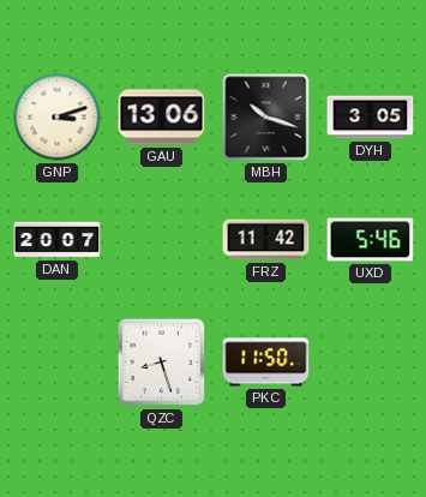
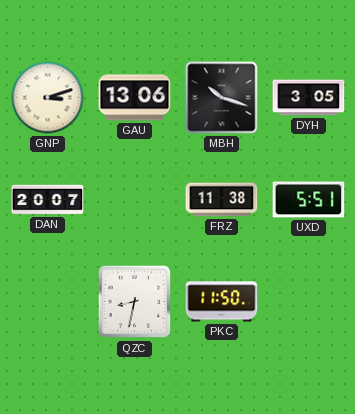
FRZ: 11:42 -> 11:38 (222, 200)
UXD: 5:46 -> 5:51 (309, 200)
QZC: 8:27 -> 8:32 (135, 302)
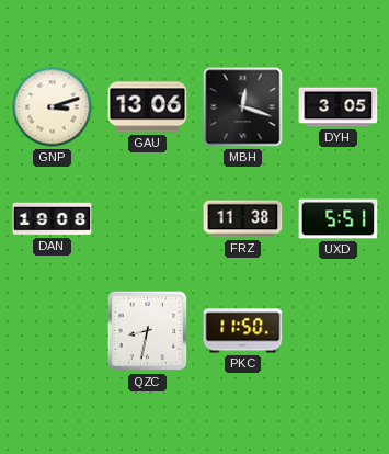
MBH: 10:18 -> 12:18 (243, 107)
DAN: 20:07 -> 19:08 (53, 219)
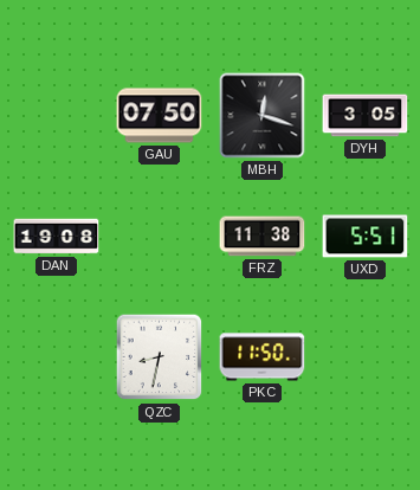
GNP: 3:12 -> none (53, 107)
GAU: 13:06 -> 07:50 (160, 116)
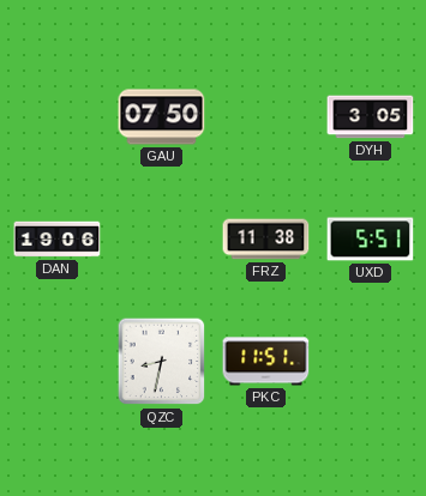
MBH: 12:18 -> none (263, 116)
DAN: 19:08 -> 19:06 (58, 240)
PKC: 11:50 -> 11:51 (266, 362)
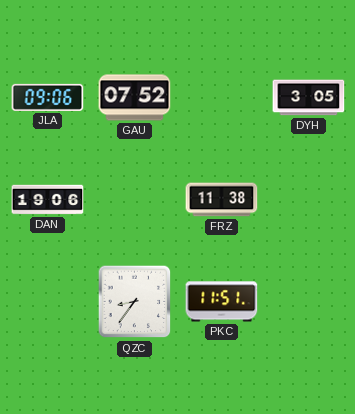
JLA: none -> 09:06 (48, 97)
GAU: 07:50 -> 07:52 (135, 98)
UXD: 5:51 -> none (371, 240)
QZC: 8:32 -> 8:36 (135, 302)
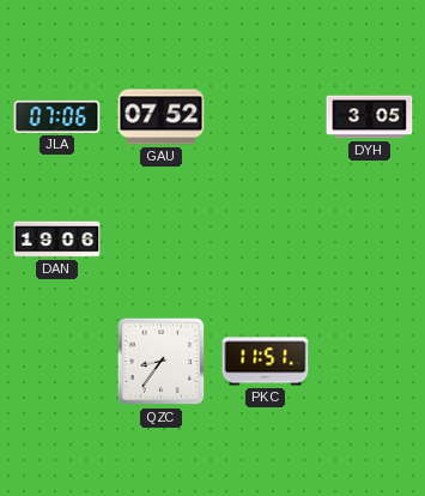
JLA: 09:06 -> 07:06 (57, 116)
FRZ: 11:38 -> none (222, 200)
